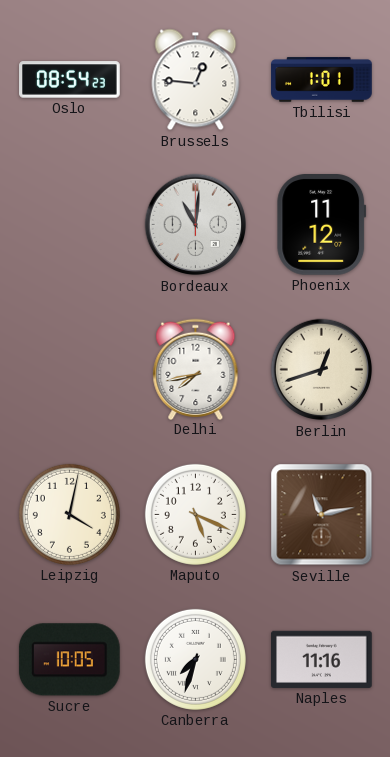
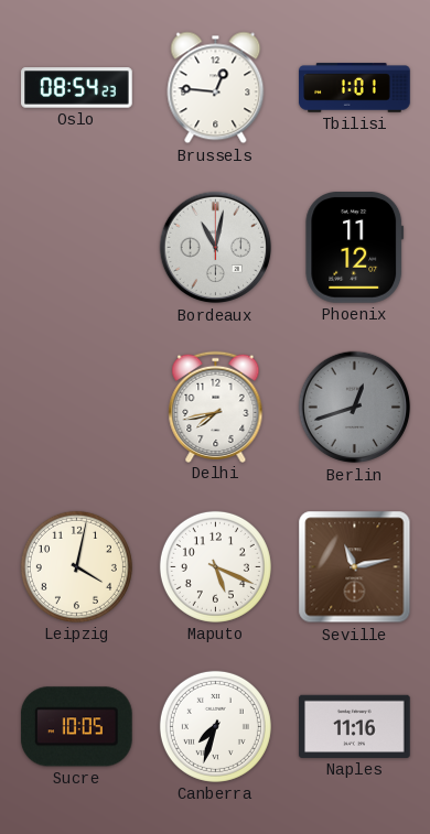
Bordeaux: 11:01 -> 11:02 (216, 248)
Berlin dial: cream -> grey (355, 408)
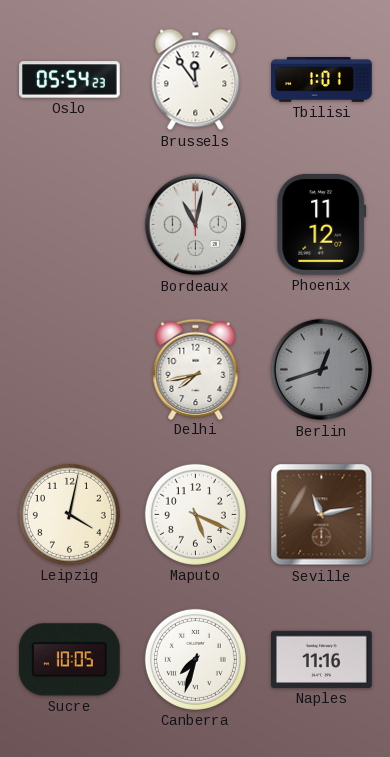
Oslo: 08:54 -> 05:54 (70, 80)
Brussels: 12:46 -> 11:54 (196, 80)
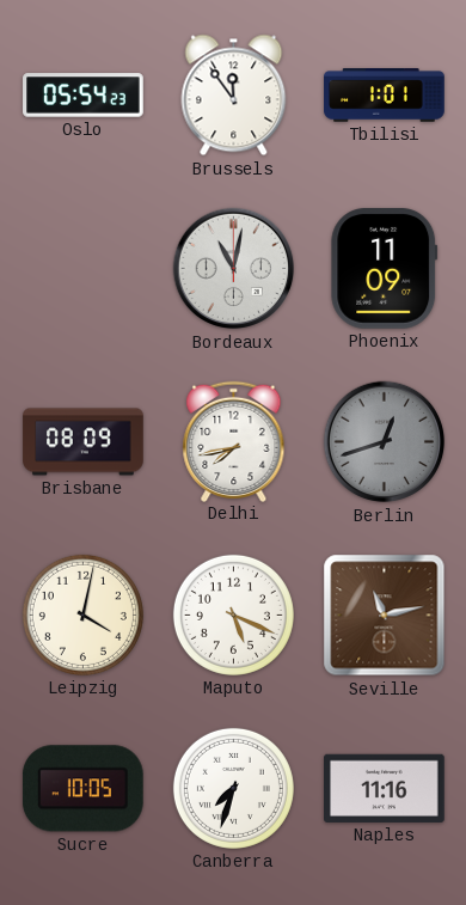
Phoenix: 11:12 -> 11:09 (385, 269)
Brisbane: none -> 08:09 (84, 442)
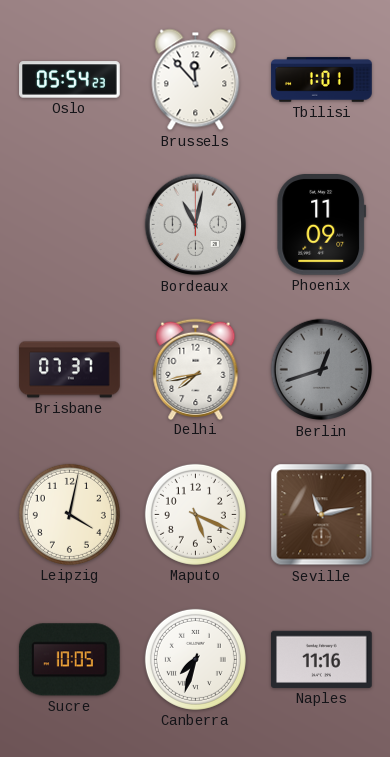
Brussels: 11:54 -> 11:53 (196, 80)
Brisbane: 08:09 -> 07:37 (70, 370)
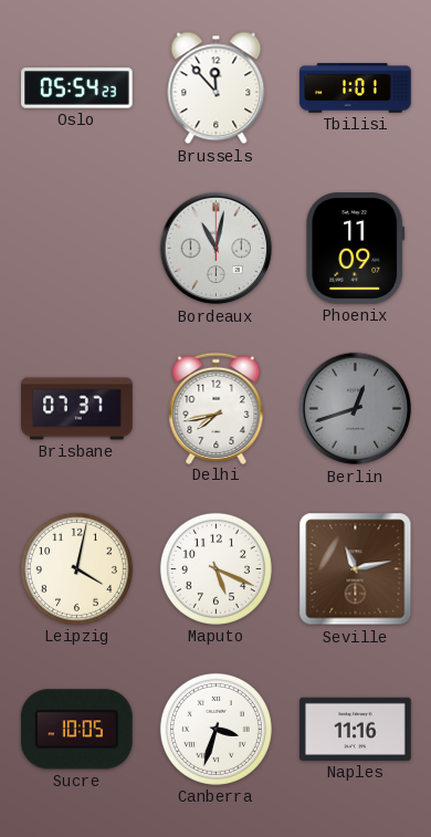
Canberra: 7:33 -> 3:33 (215, 729)
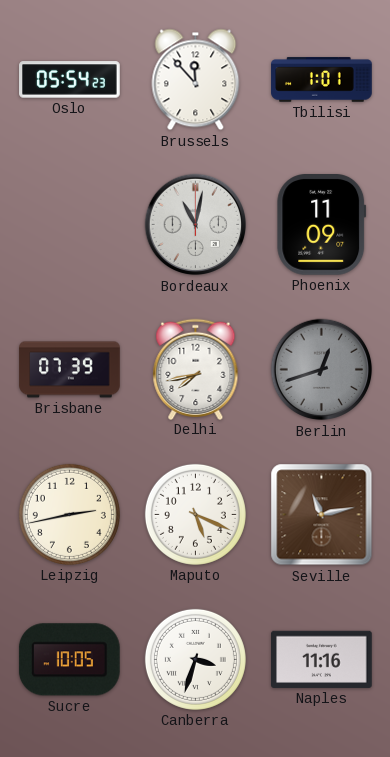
Brisbane: 07:37 -> 07:39 (70, 370)
Leipzig: 4:02 -> 2:43 (69, 514)
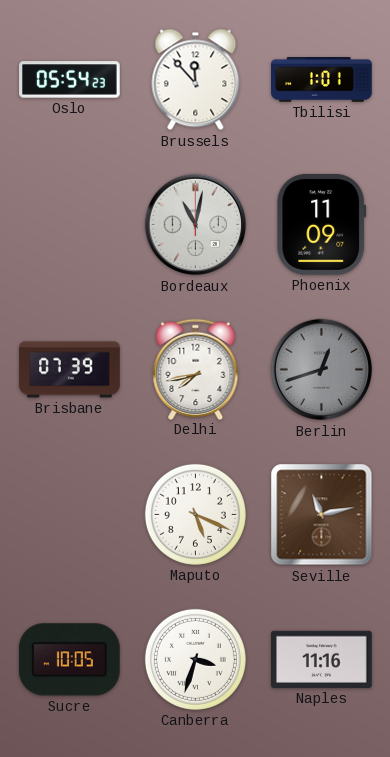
Leipzig: 2:43 -> none (69, 514)
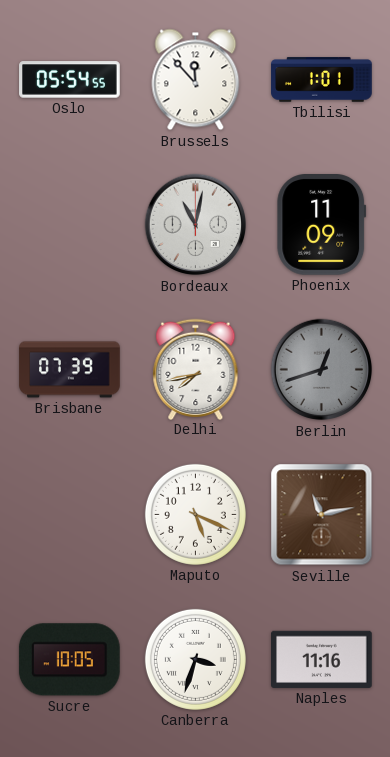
Oslo: 05:54:23 -> 05:54:55 (70, 80)
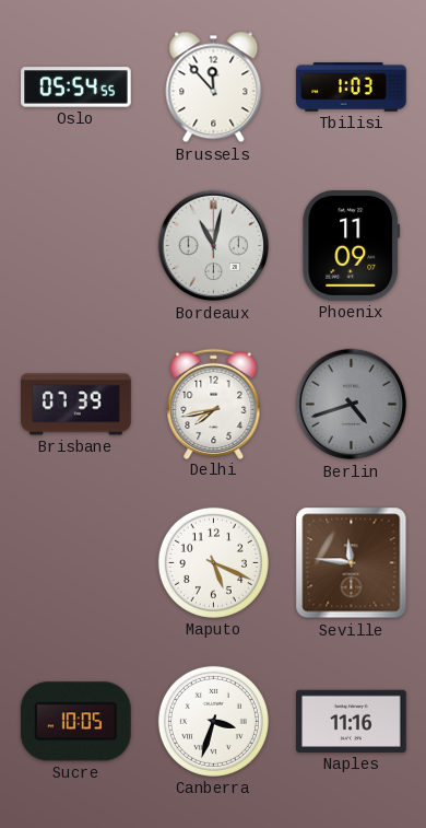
Tbilisi: 1:01 -> 1:03 (352, 88)
Berlin: 12:42 -> 4:42 (352, 405)
Seville: 11:13 -> 11:46 (352, 563)
